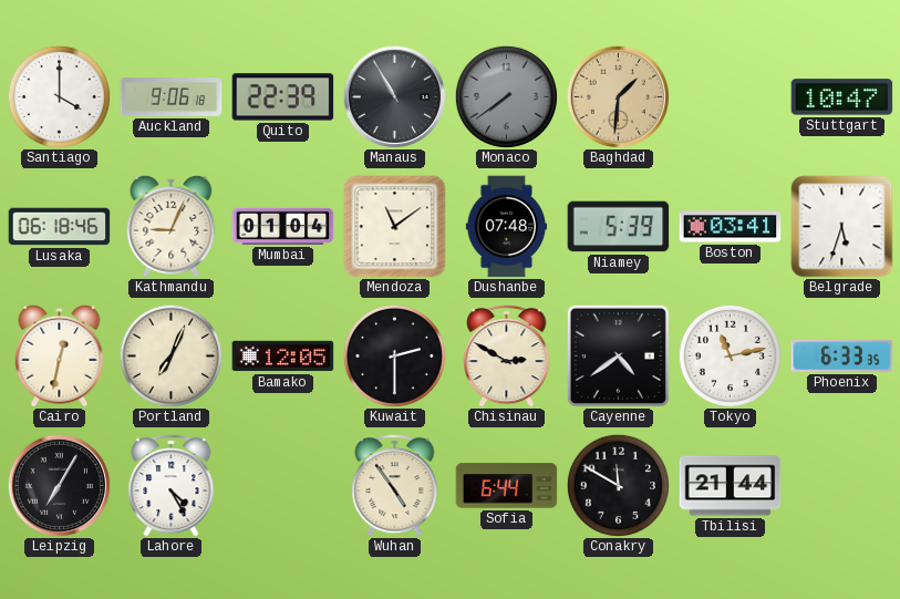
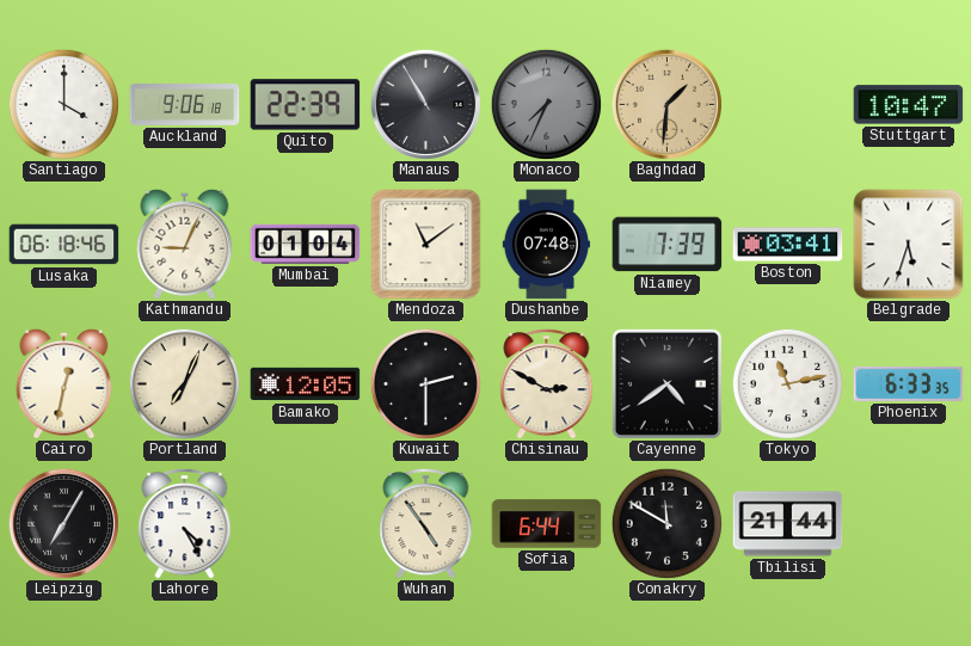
Monaco: 7:39 -> 7:34 (546, 104)
Niamey: 5:39 -> 7:39 (668, 245)
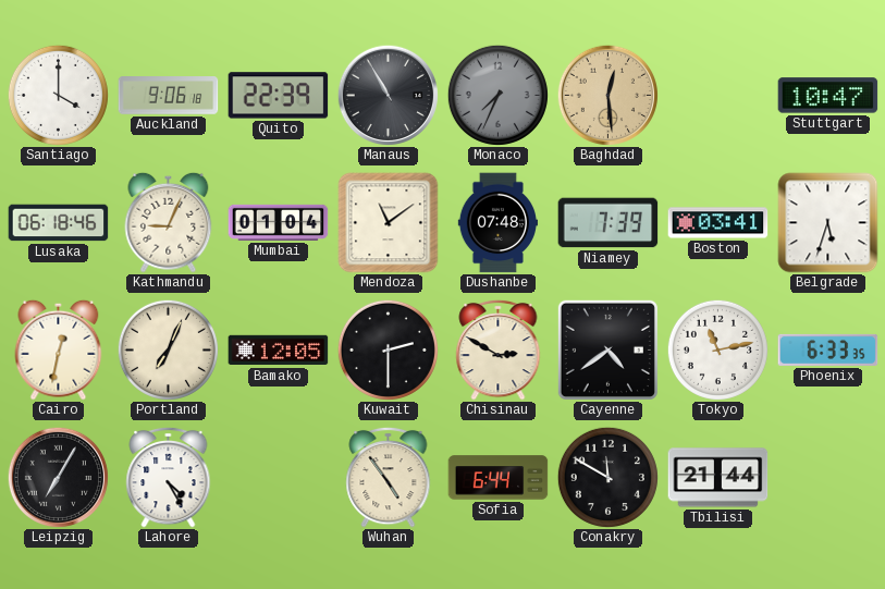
Baghdad: 1:31 -> 12:29 (607, 95)
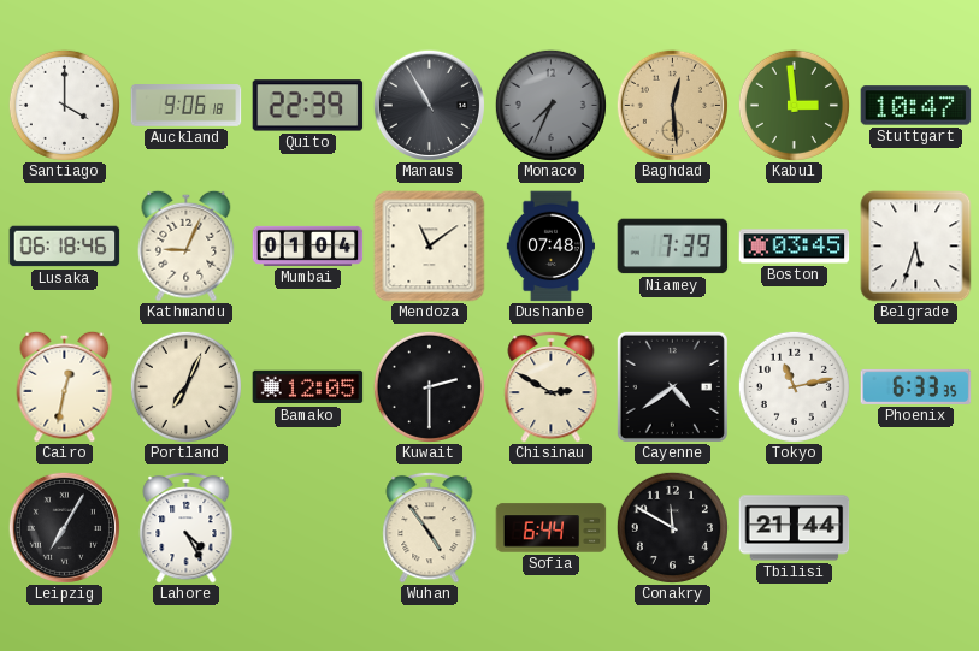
Kabul: none -> 2:59 (794, 105)
Boston: 03:41 -> 03:45 (795, 247)
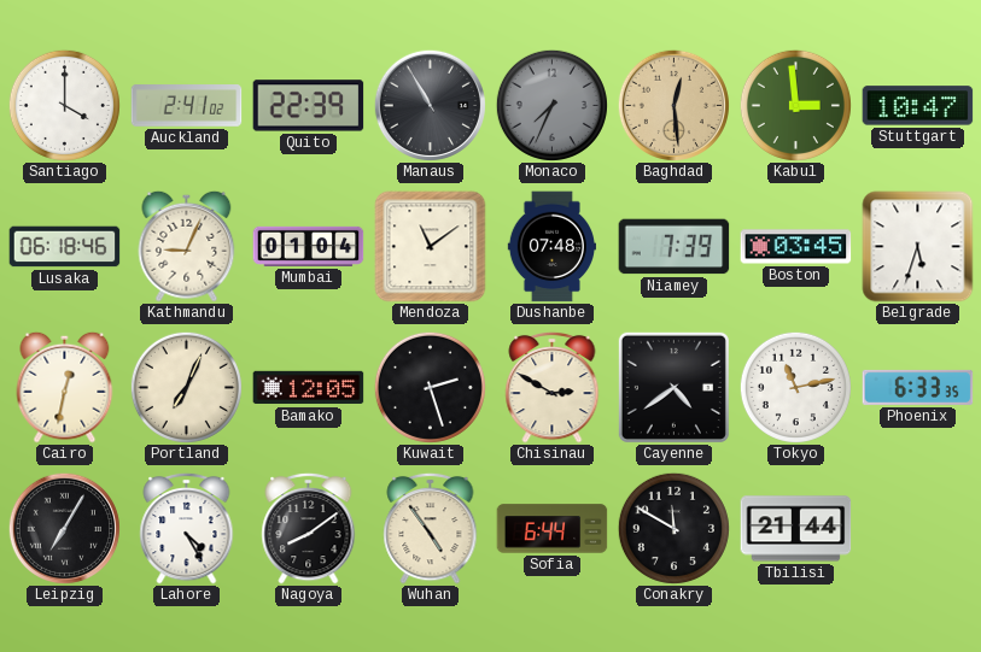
Auckland: 9:06 -> 2:41 (187, 106)
Kuwait: 2:30 -> 2:27 (430, 387)
Nagoya: none -> 8:09 (309, 528)
